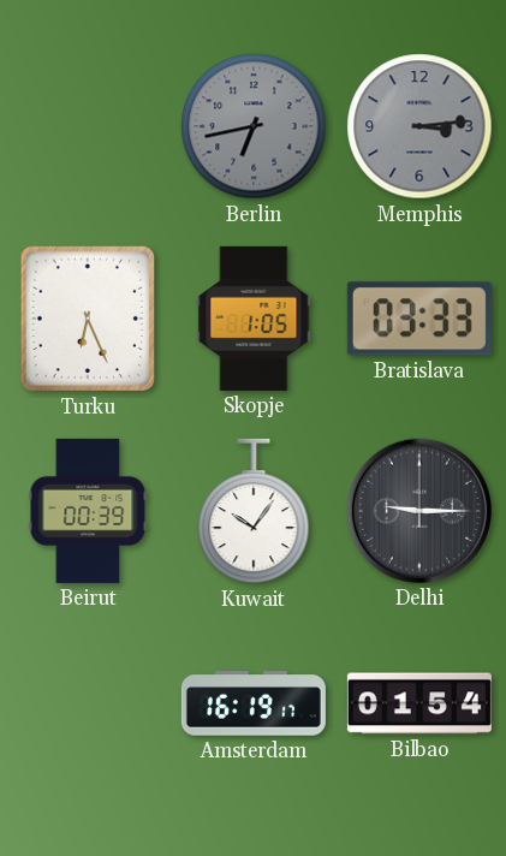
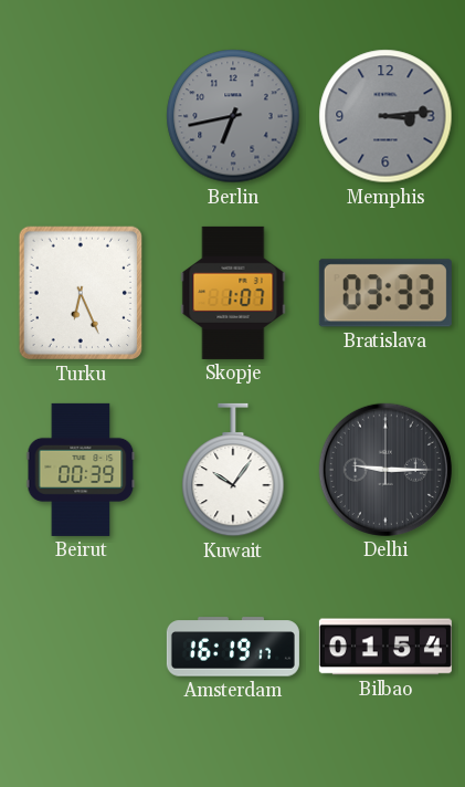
Skopje: 1:05 -> 1:07 (233, 293)
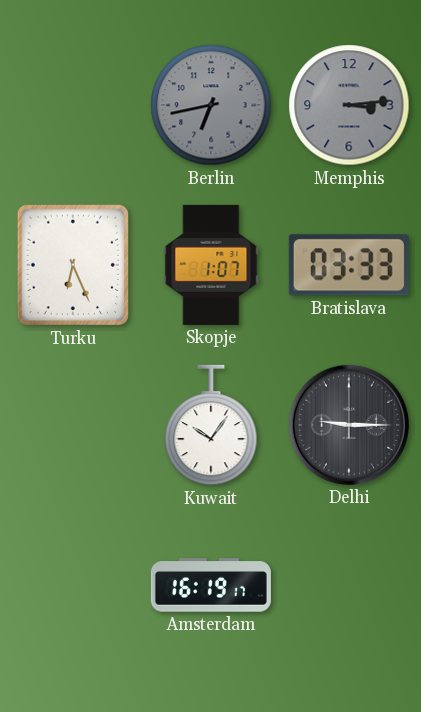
Beirut: 00:39 -> none (81, 470)
Bilbao: 01:54 -> none (385, 647)
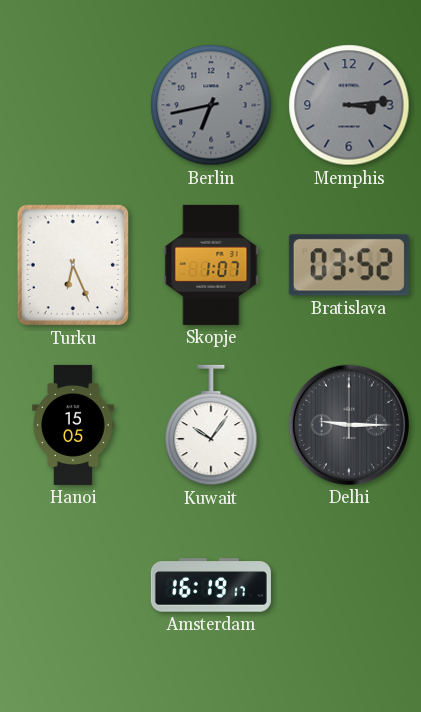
Bratislava: 03:33 -> 03:52 (349, 265)
Hanoi: none -> 15:05 (73, 425)
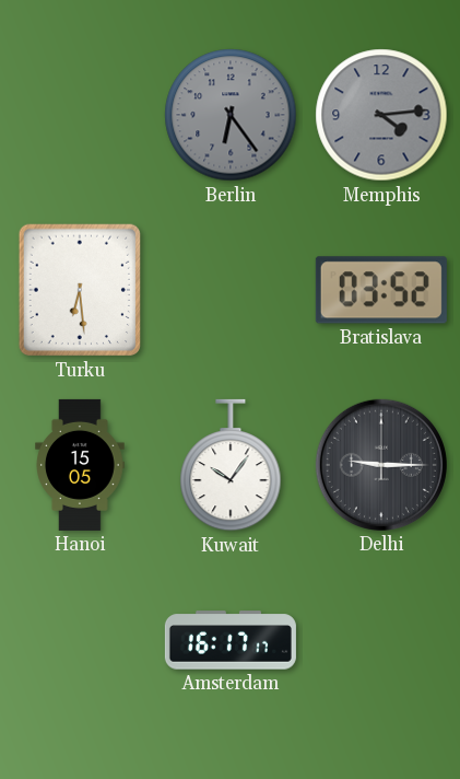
Berlin: 6:43 -> 6:24 (231, 115)
Memphis: 3:14 -> 4:14 (381, 115)
Turku: 6:26 -> 6:29 (80, 290)
Skopje: 1:07 -> none (211, 265)
Amsterdam: 16:19 -> 16:17 (231, 640)
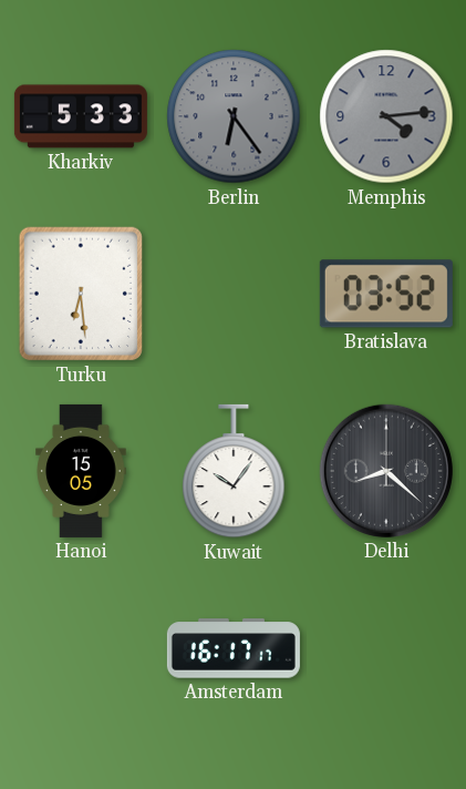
Kharkiv: none -> 5:33 (81, 116)
Delhi: 9:15 -> 8:22 (386, 471)
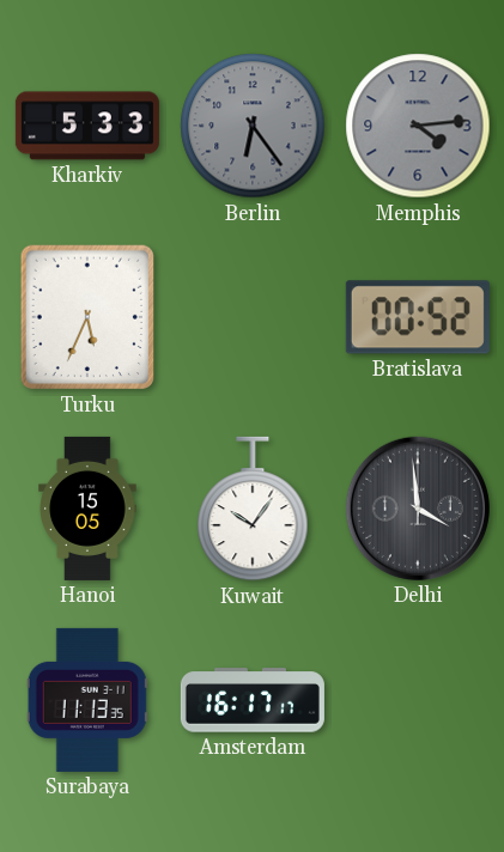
Turku: 6:29 -> 5:34 (87, 317)
Bratislava: 03:52 -> 00:52 (418, 317)
Delhi: 8:22 -> 3:59 (418, 509)
Surabaya: none -> 11:13 (87, 700)
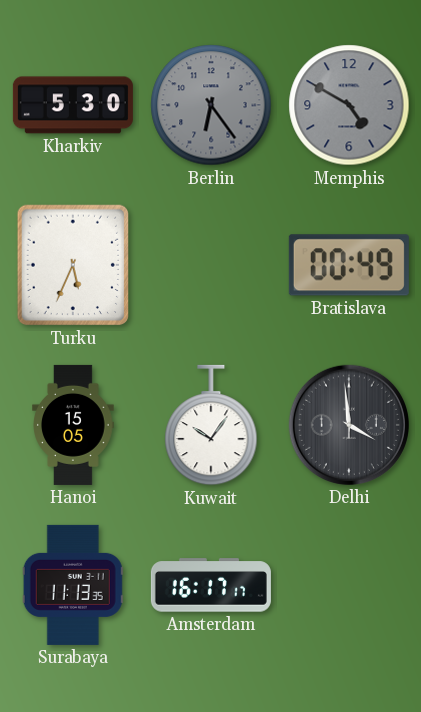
Kharkiv: 5:33 -> 5:30 (73, 105)
Memphis: 4:14 -> 4:50 (349, 105)
Bratislava: 00:52 -> 00:49 (349, 265)
